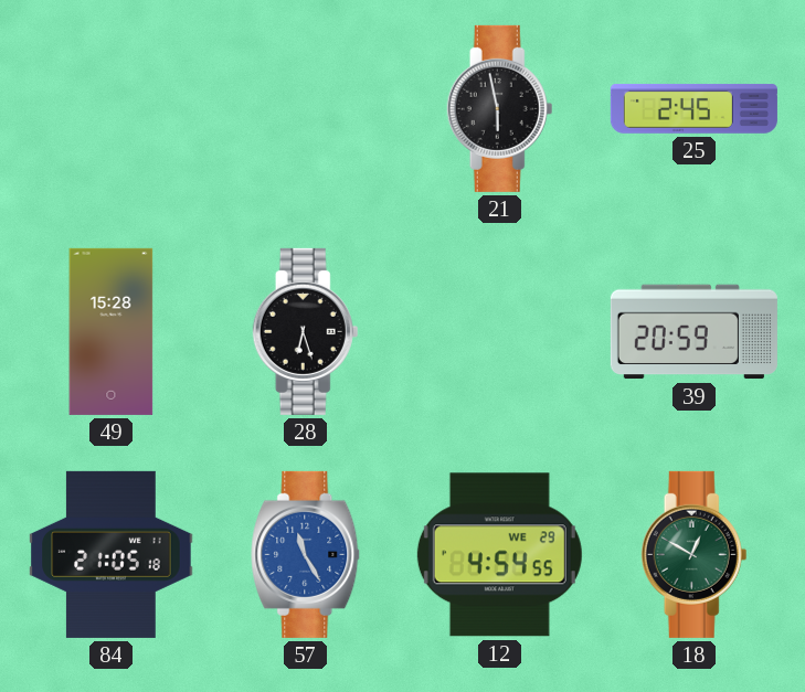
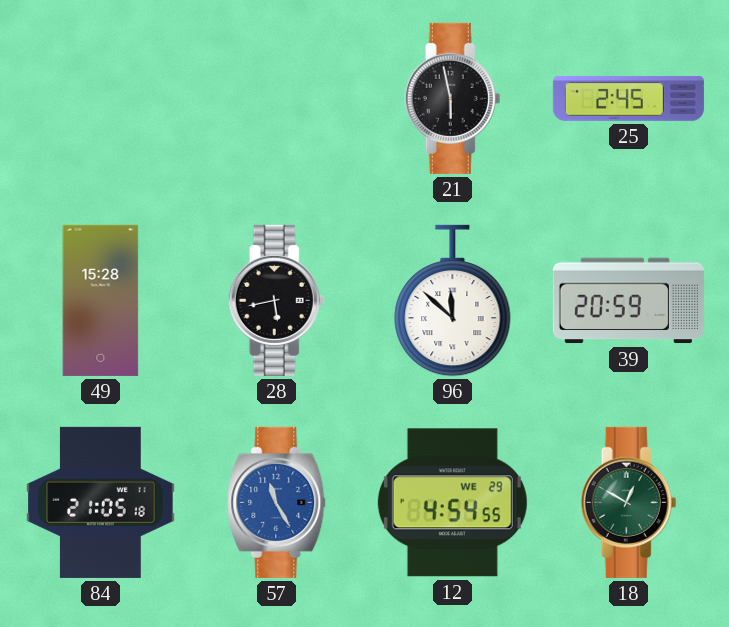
28: 6:27 -> 5:43 (277, 300)
96: none -> 11:52 (453, 301)
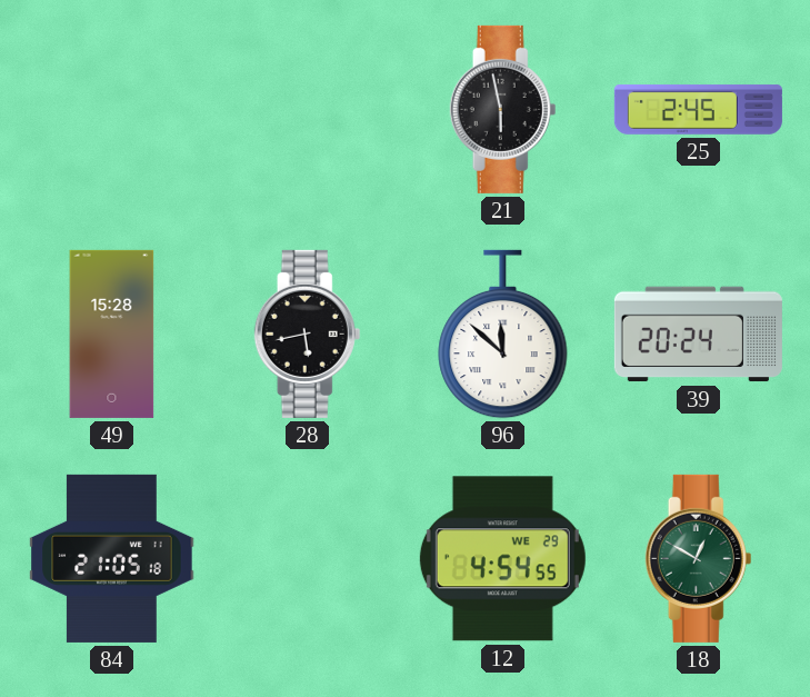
39: 20:59 -> 20:24 (698, 335)
57: 11:25 -> none (277, 502)
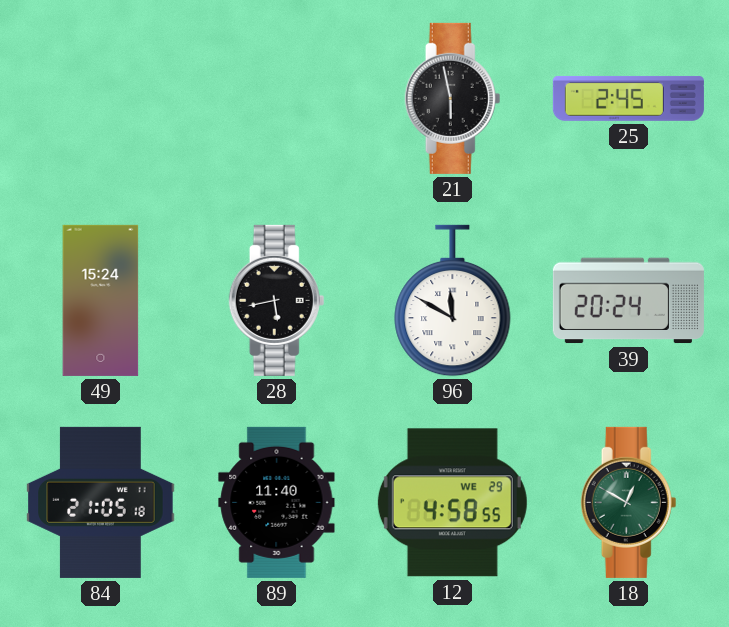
49: 15:28 -> 15:24 (101, 300)
96: 11:52 -> 11:50 (453, 301)
89: none -> 11:40 (277, 502)
12: 4:54 -> 4:58 (452, 503)
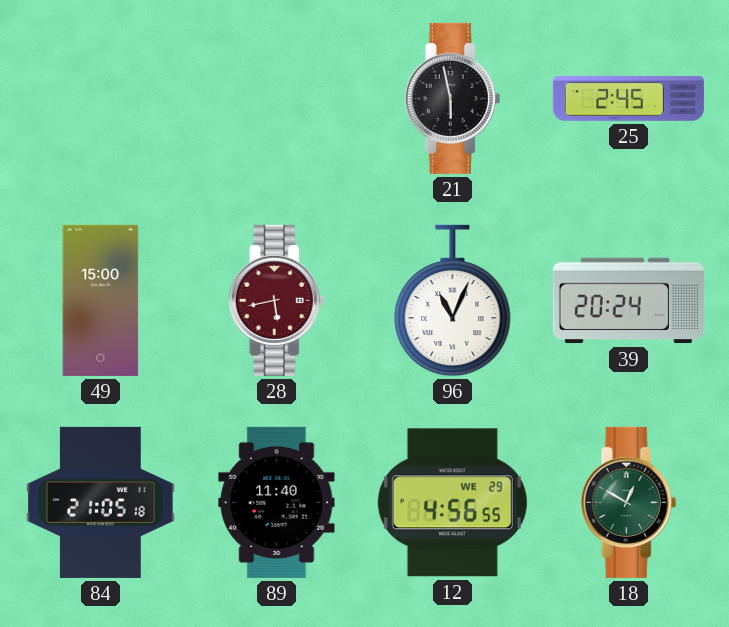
49: 15:24 -> 15:00 (101, 300)
28 dial: black -> burgundy (277, 300)
96: 11:50 -> 11:04 (453, 301)
12: 4:58 -> 4:56 (452, 503)
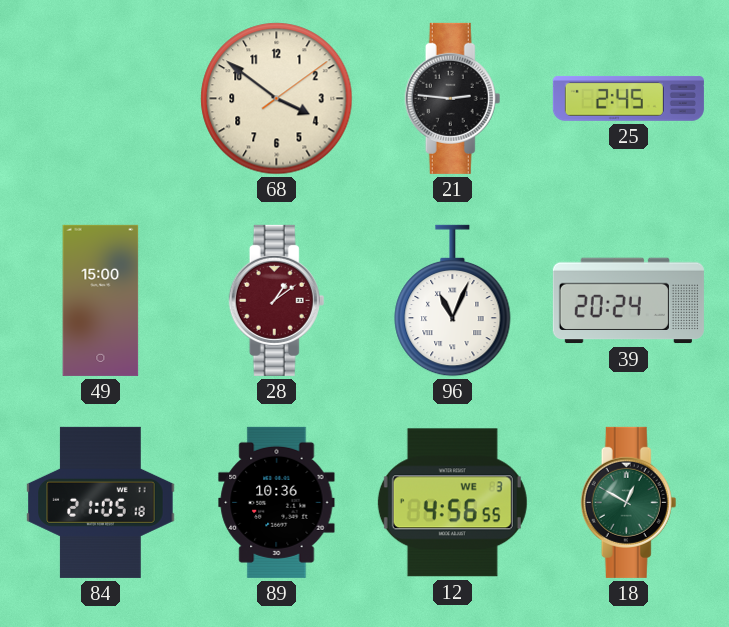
68: none -> 3:51 (277, 99)
21: 5:58 -> 2:46 (453, 98)
28: 5:43 -> 1:09 (277, 300)
89: 11:40 -> 10:36 (277, 502)
12 date: WE 29 -> WE 3 (452, 503)
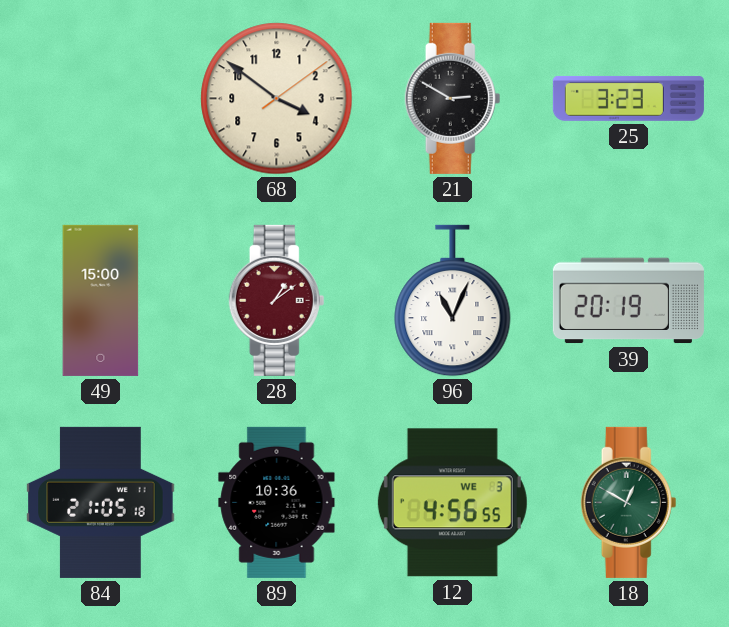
21: 2:46 -> 2:50 (453, 98)
25: 2:45 -> 3:23 (628, 98)
39: 20:24 -> 20:19 (628, 301)
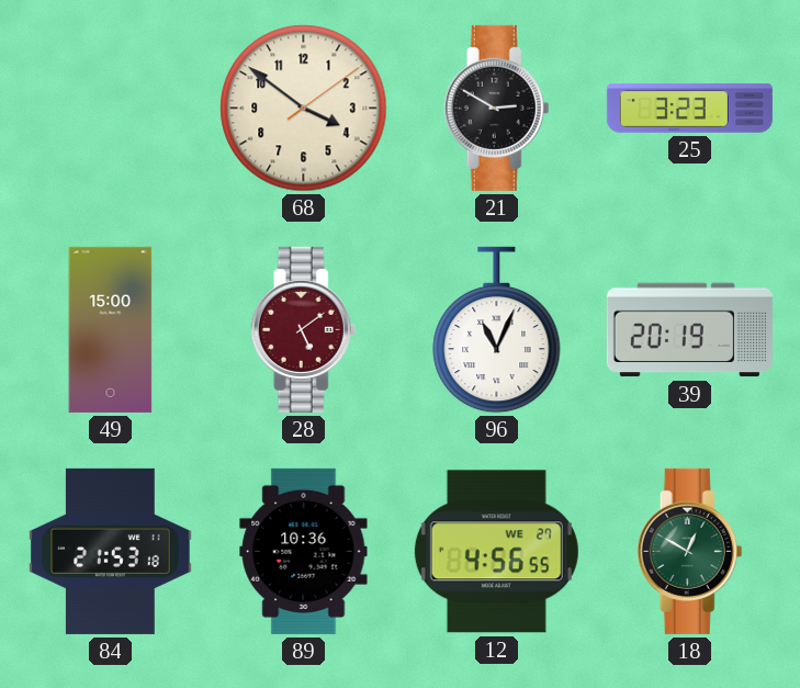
28: 1:09 -> 5:09 (304, 329)
84: 21:05 -> 21:53 (111, 551)
12 date: WE 3 -> WE 27 (496, 552)
